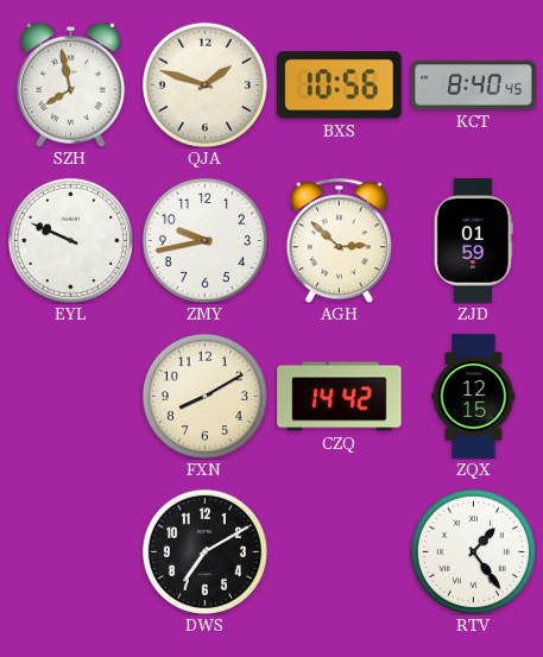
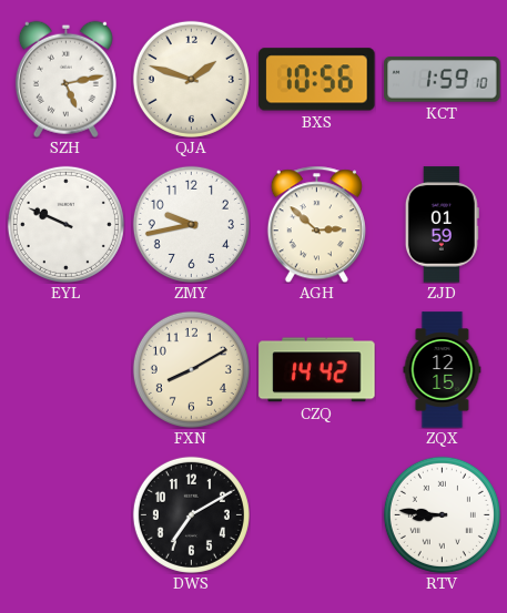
SZH: 7:58 -> 5:13 (65, 79)
KCT: 8:40 -> 1:59 (443, 80)
RTV: 1:24 -> 8:46 (442, 514)
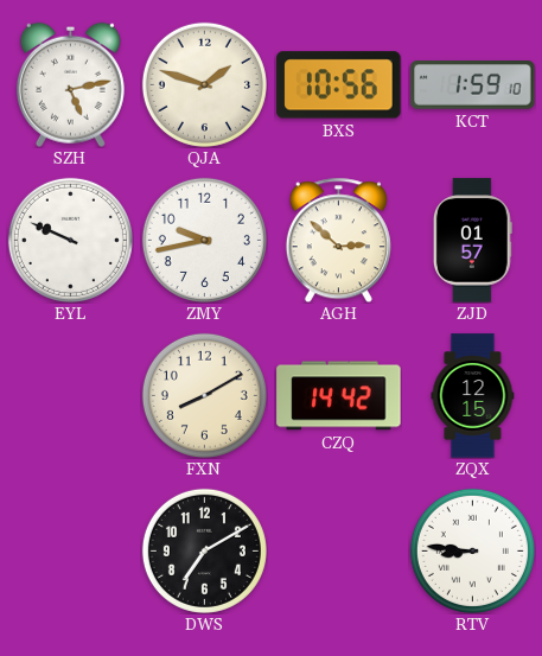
ZJD: 01:59 -> 01:57 (472, 241)
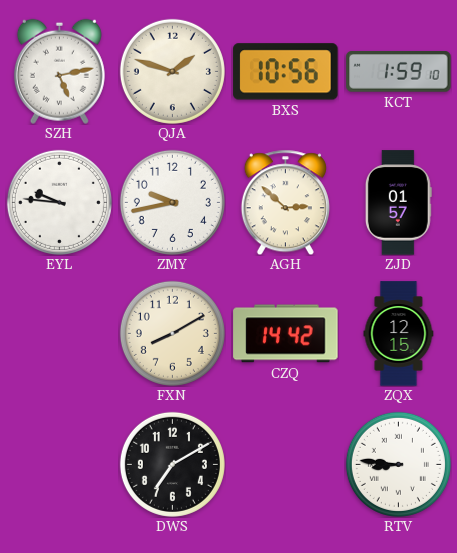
EYL: 9:49 -> 9:46 (59, 202)
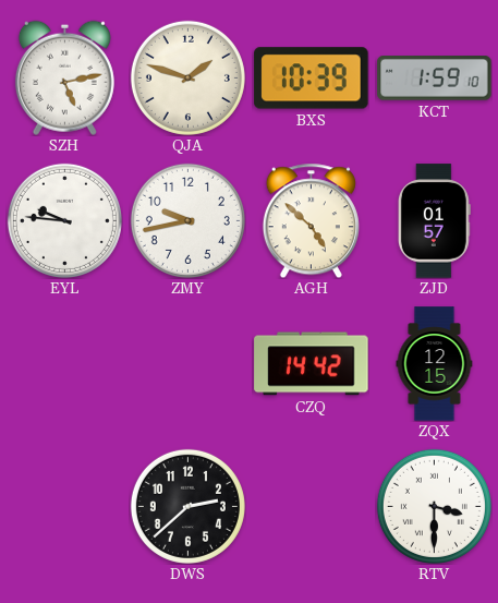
BXS: 10:56 -> 10:39 (312, 79)
AGH: 2:52 -> 4:52 (311, 220)
FXN: 8:10 -> none (172, 333)
DWS: 7:10 -> 2:38 (187, 506)
RTV: 8:46 -> 3:30 (434, 506)
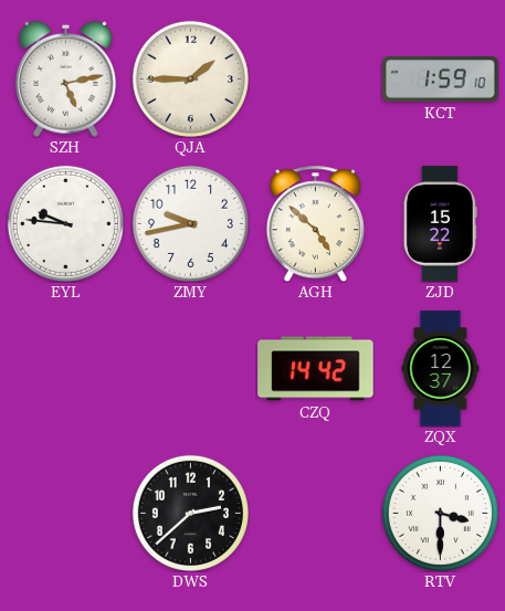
QJA: 1:48 -> 1:45 (190, 78)
BXS: 10:39 -> none (312, 79)
ZJD: 01:57 -> 15:22 (440, 224)
ZQX: 12:15 -> 12:37 (441, 369)
